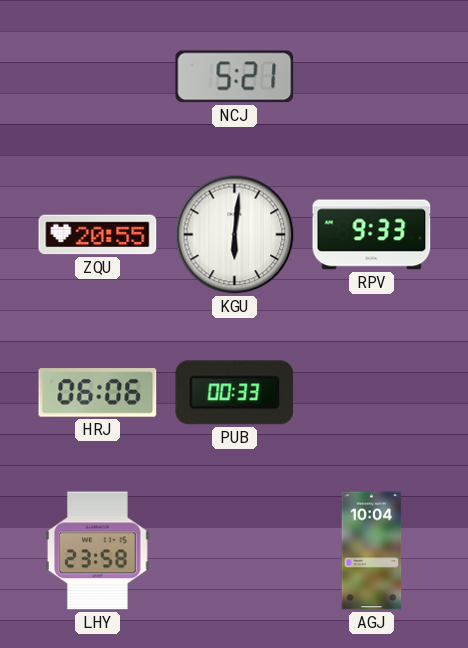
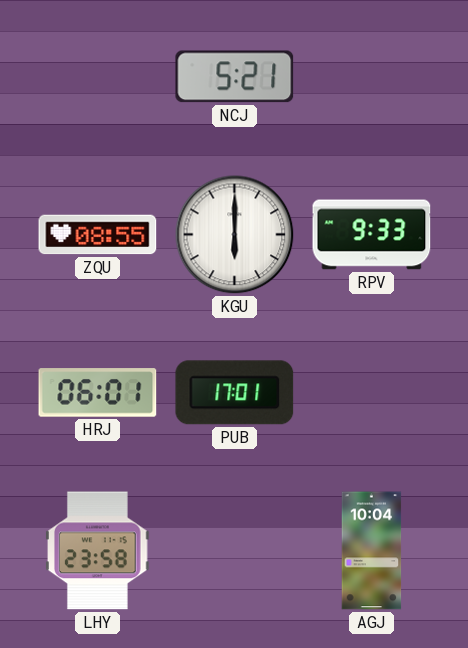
ZQU: 20:55 -> 08:55 (98, 235)
KGU: 6:01 -> 6:00 (235, 235)
HRJ: 06:06 -> 06:01 (98, 393)
PUB: 00:33 -> 17:01 (235, 393)
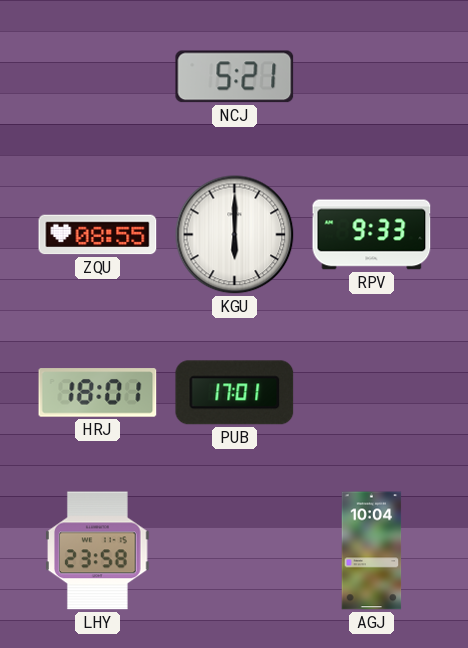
HRJ: 06:01 -> 18:01 (98, 393)
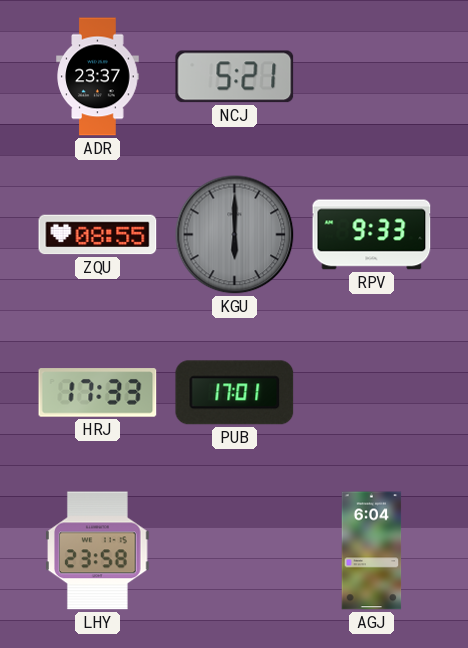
ADR: none -> 23:37 (98, 77)
KGU dial: white -> grey (235, 235)
HRJ: 18:01 -> 17:33 (98, 393)
AGJ: 10:04 -> 6:04 (372, 551)
